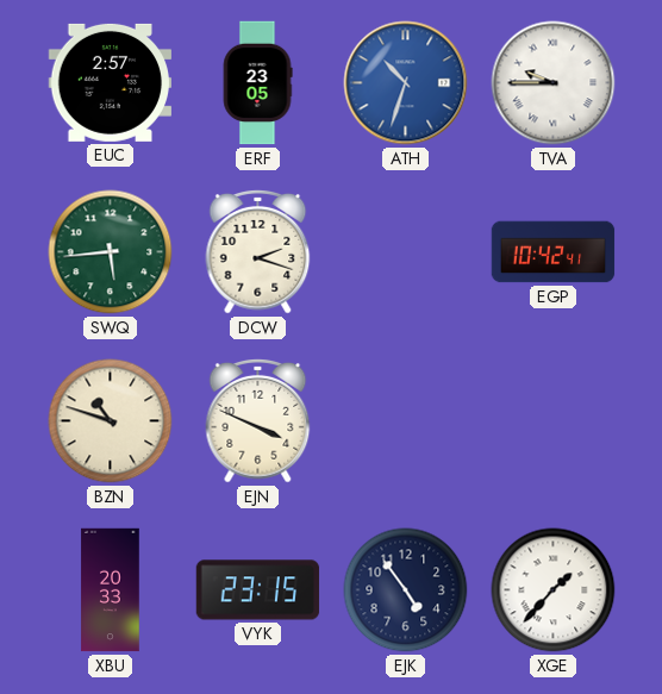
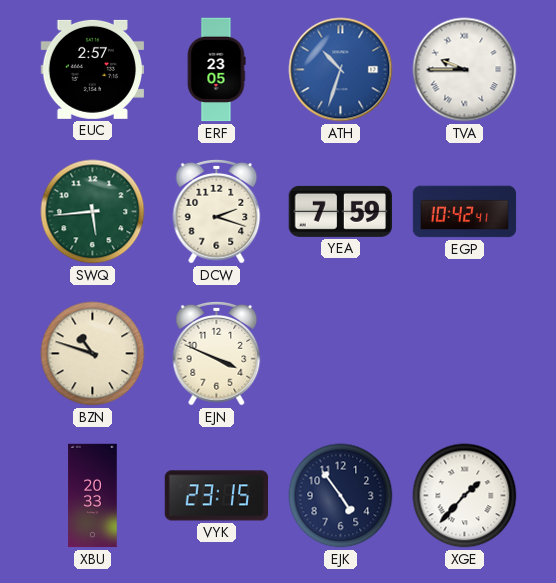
YEA: none -> 7:59 (341, 211)
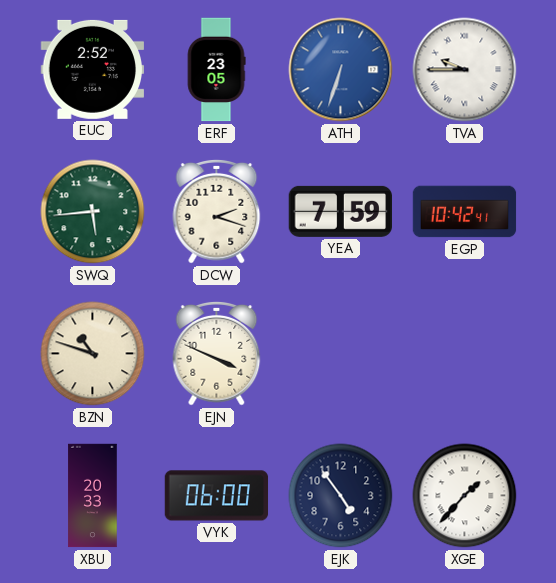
EUC: 2:57 -> 2:52 (93, 69)
ATH: 10:33 -> 6:33 (341, 70)
VYK: 23:15 -> 06:00 (217, 496)
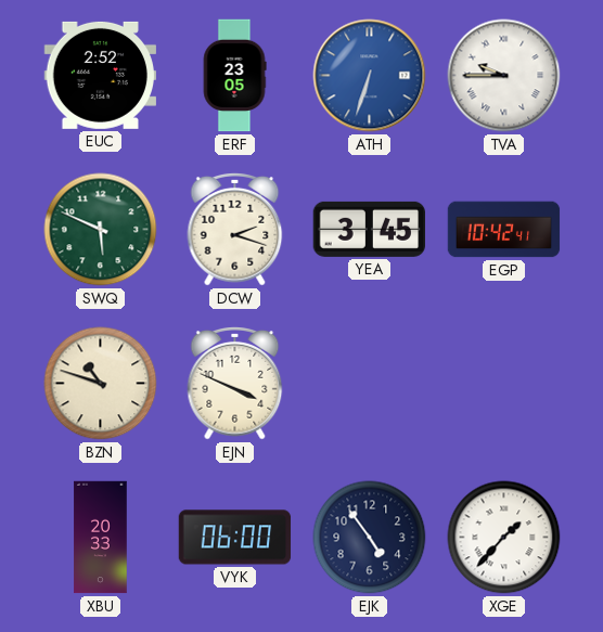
SWQ: 5:44 -> 5:49 (101, 230)
YEA: 7:59 -> 3:45 (370, 229)
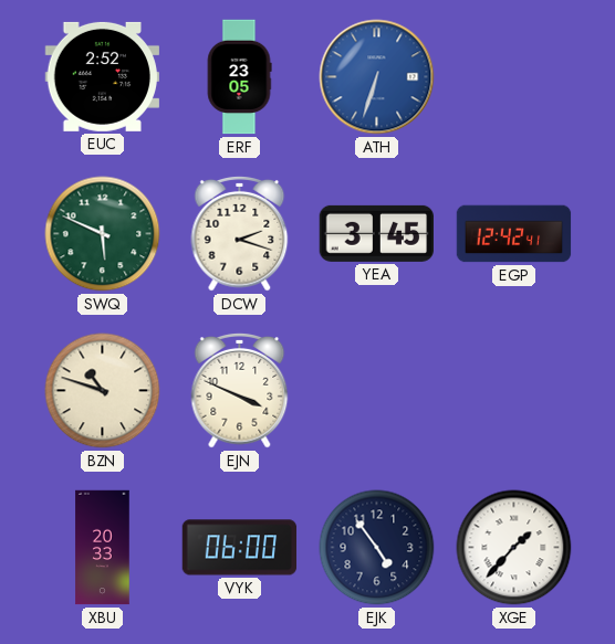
TVA: 9:45 -> none (504, 76)
EGP: 10:42 -> 12:42 (514, 234)
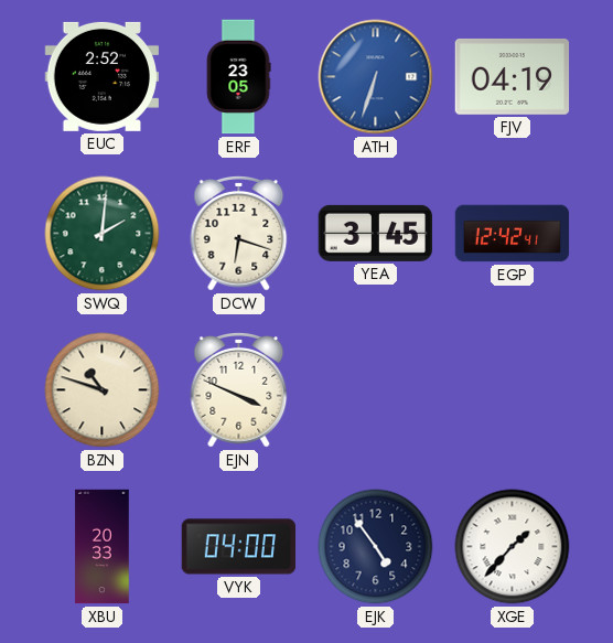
FJV: none -> 04:19 (513, 76)
SWQ: 5:49 -> 2:01 (103, 234)
DCW: 2:18 -> 6:18 (239, 233)
VYK: 06:00 -> 04:00 (239, 547)
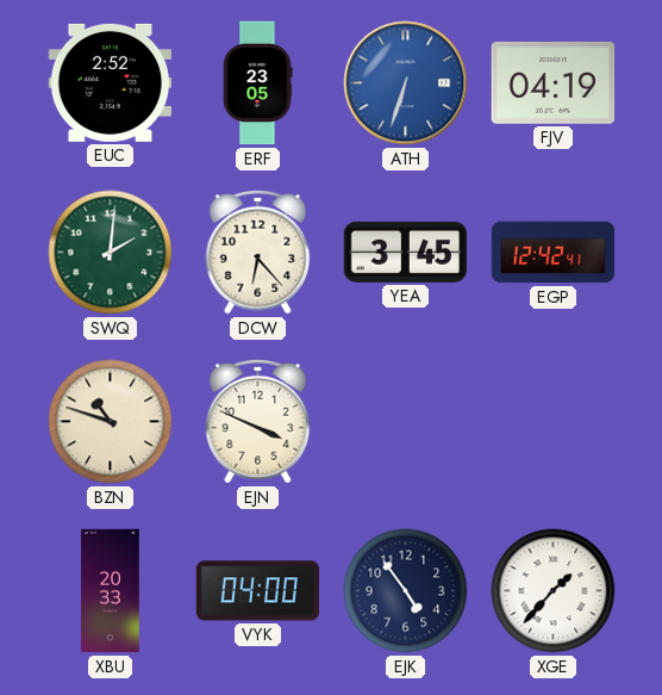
DCW: 6:18 -> 6:23 (258, 252)
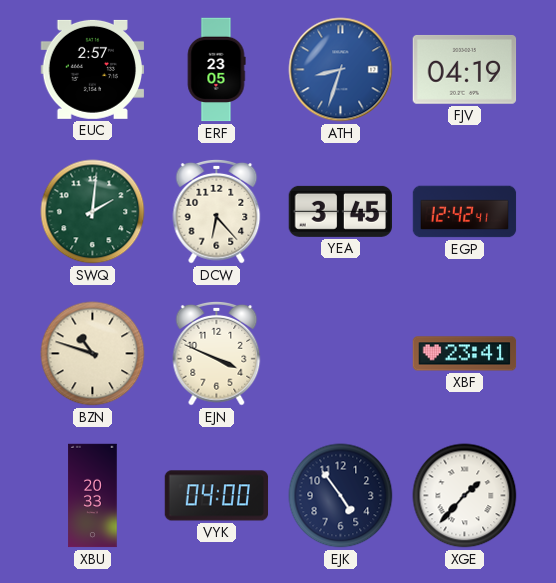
EUC: 2:52 -> 2:57 (93, 69)
ATH: 6:33 -> 8:33 (341, 70)
XBF: none -> 23:41 (465, 354)
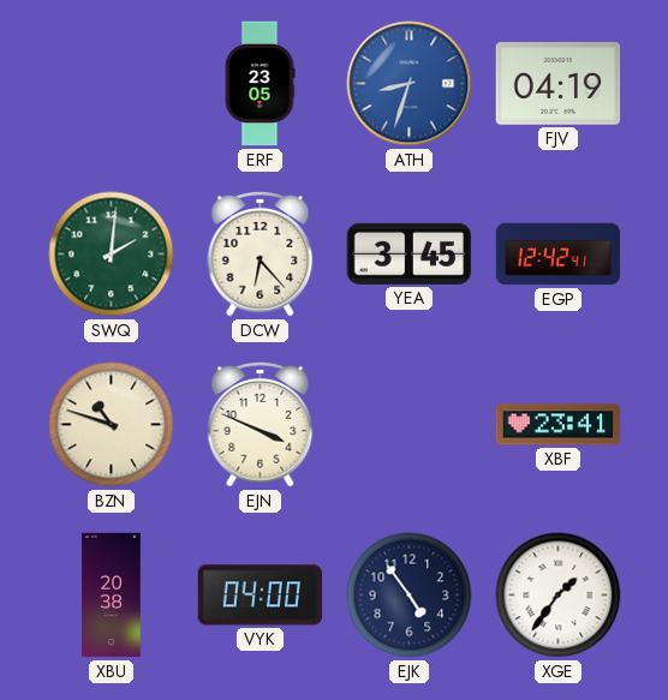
EUC: 2:57 -> none (93, 69)
XBU: 20:33 -> 20:38 (112, 596)
XGE: 1:37 -> 1:36 (559, 596)
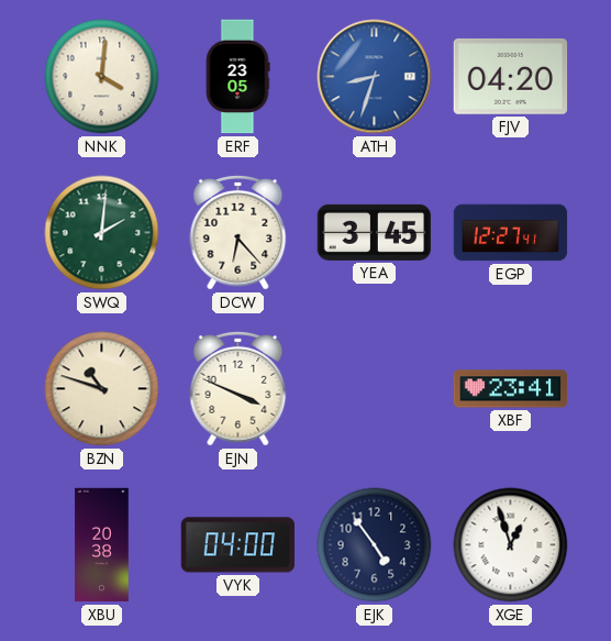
NNK: none -> 4:01 (102, 77)
FJV: 04:19 -> 04:20 (511, 76)
EGP: 12:42 -> 12:27 (511, 233)
XGE: 1:36 -> 12:57 (511, 545)
